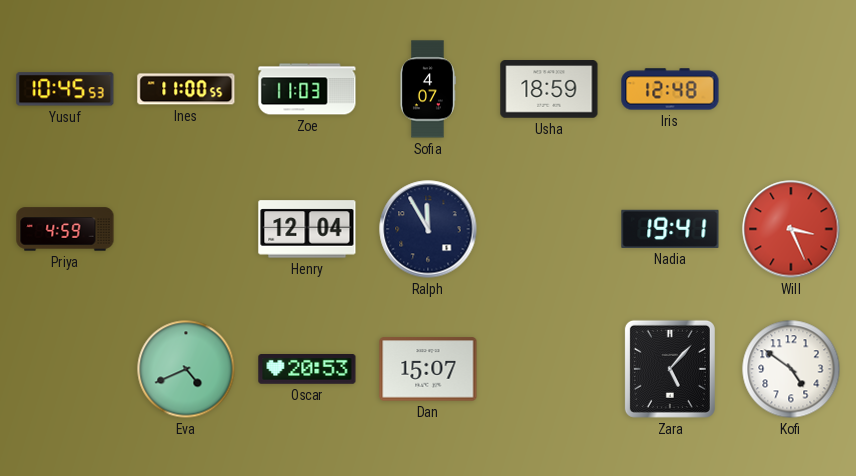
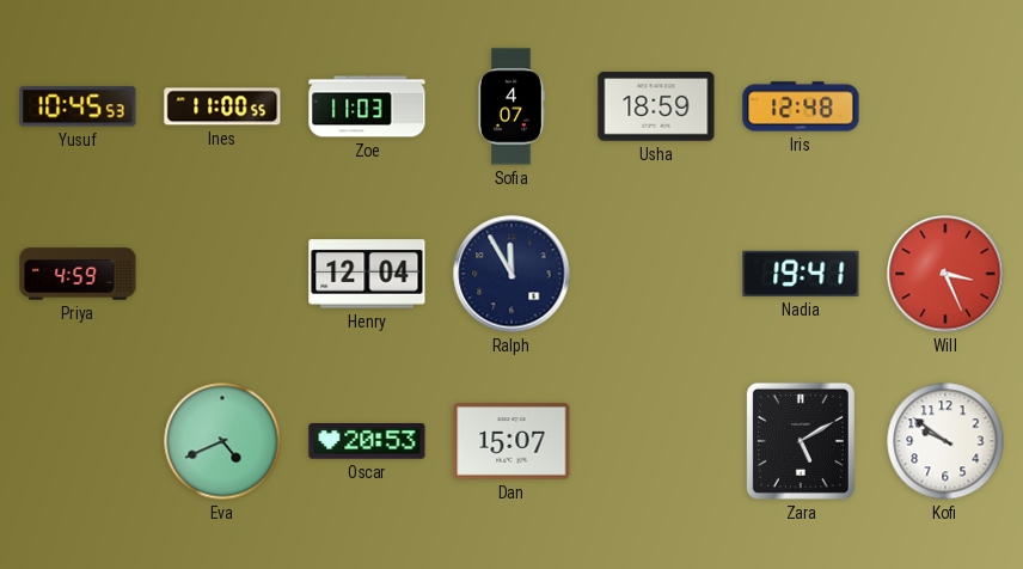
Zara: 5:07 -> 5:10 (801, 441)
Kofi: 4:51 -> 9:51 (945, 441)
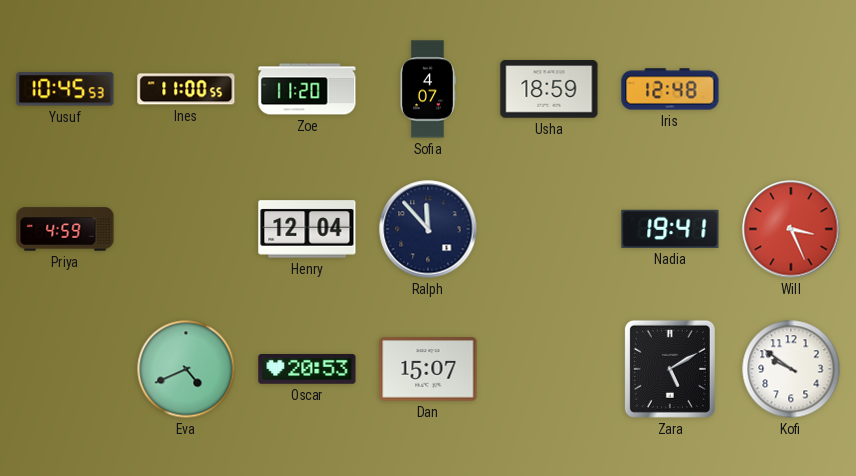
Zoe: 11:03 -> 11:20 (307, 89)
Ralph: 11:55 -> 11:53 (428, 229)
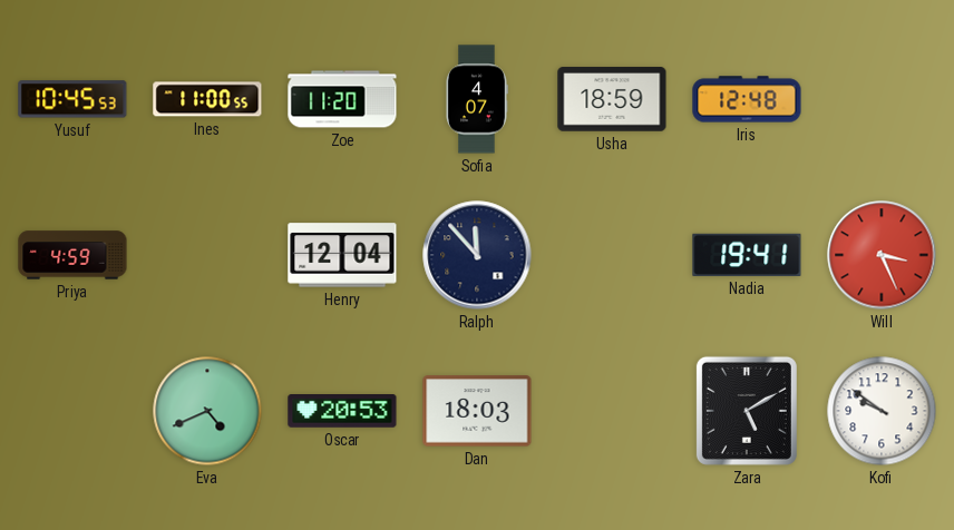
Dan: 15:07 -> 18:03 (477, 411)
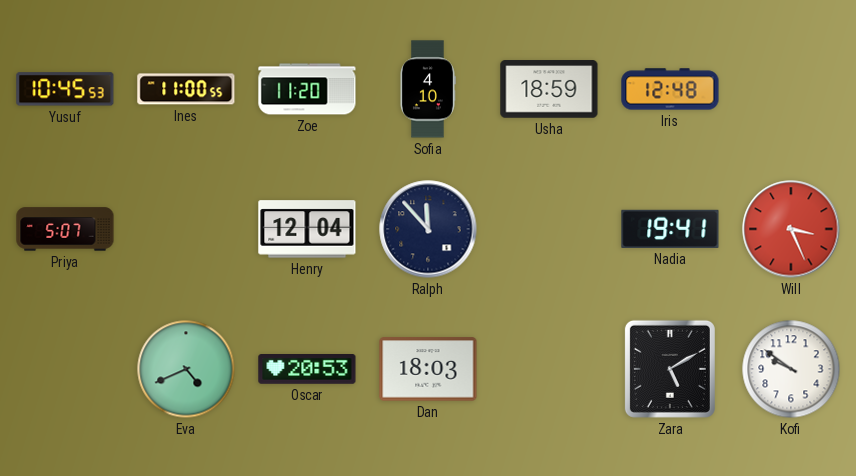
Sofia: 4:07 -> 4:10 (428, 89)
Priya: 4:59 -> 5:07 (65, 229)
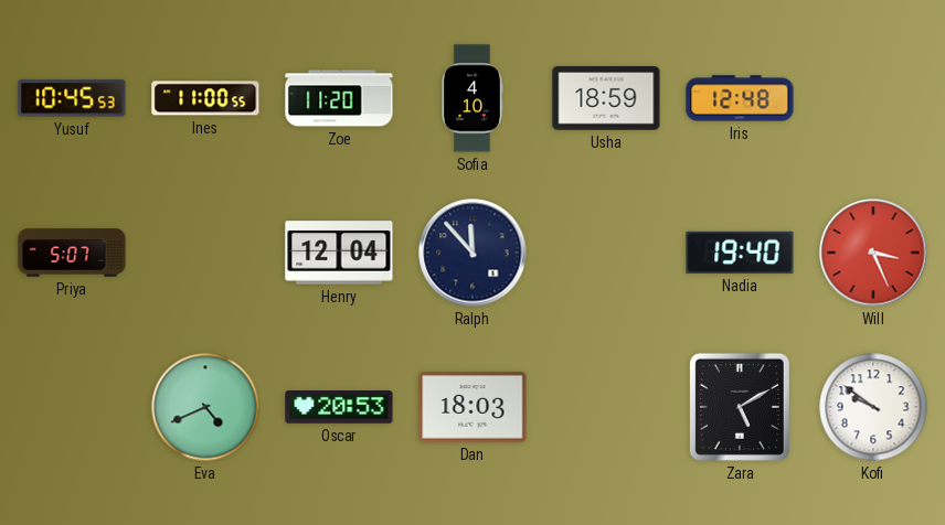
Nadia: 19:41 -> 19:40 (740, 253)
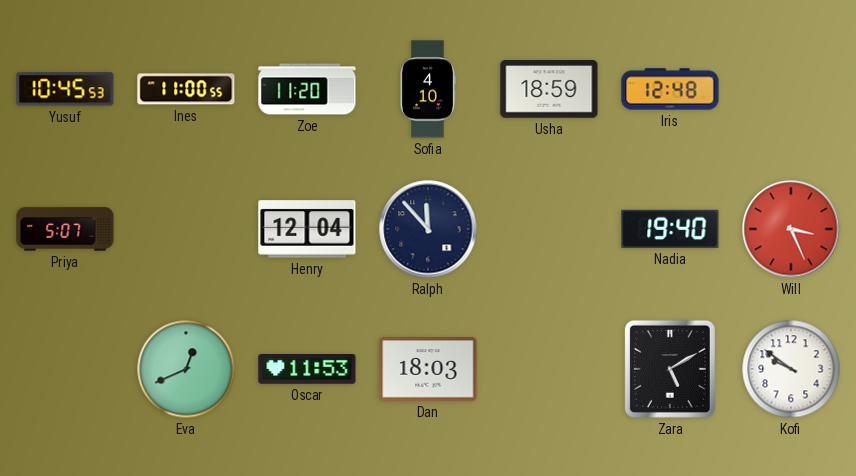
Eva: 4:41 -> 12:41 (186, 369)
Oscar: 20:53 -> 11:53 (307, 370)
